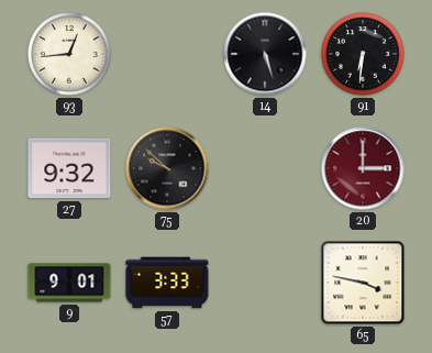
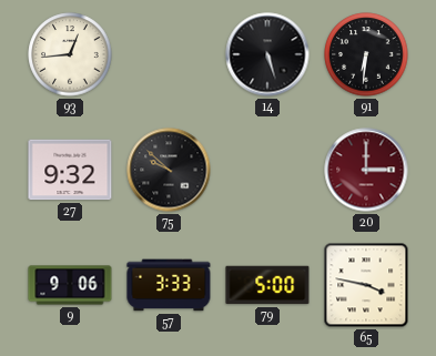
9: 9:01 -> 9:06 (70, 285)
79: none -> 5:00 (267, 285)
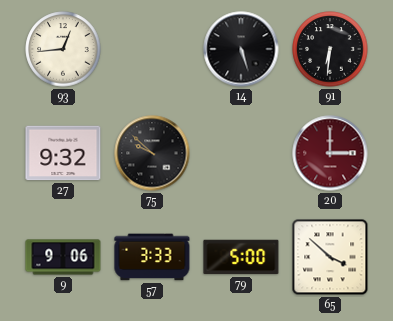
65: 3:47 -> 3:52 (330, 257)
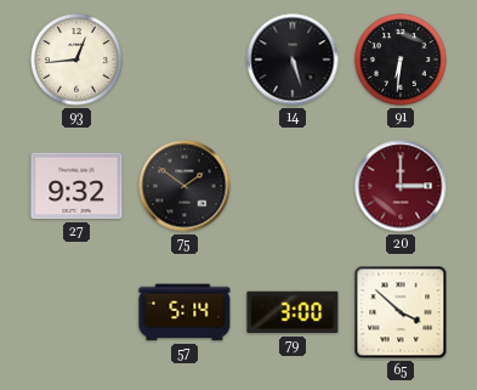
75: 9:52 -> 1:51 (184, 186)
9: 9:06 -> none (63, 257)
57: 3:33 -> 5:14 (184, 312)
79: 5:00 -> 3:00 (293, 312)
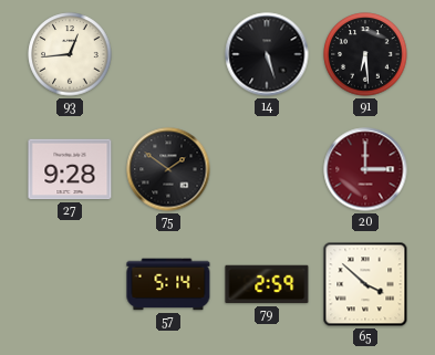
91: 6:31 -> 6:29 (365, 54)
27: 9:32 -> 9:28 (70, 169)
79: 3:00 -> 2:59 (267, 284)
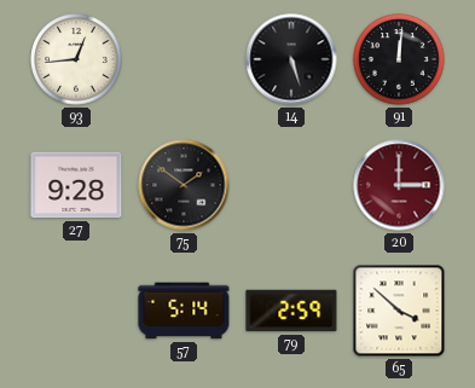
91: 6:29 -> 12:01 (399, 59)
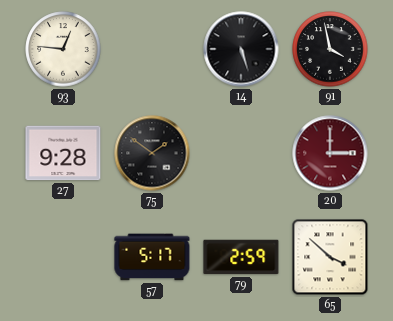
93: 12:44 -> 12:46 (63, 49)
91: 12:01 -> 3:58 (330, 49)
57: 5:14 -> 5:17 (152, 257)
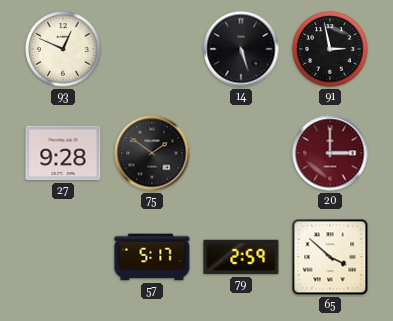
93: 12:46 -> 12:49 (63, 49)
91: 3:58 -> 2:58 (330, 49)
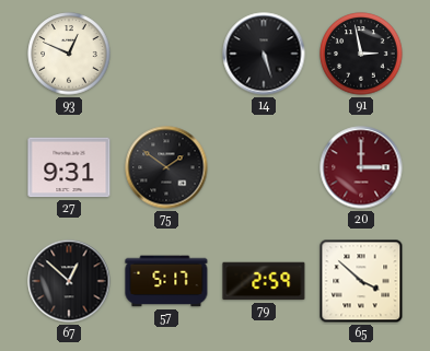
27: 9:28 -> 9:31 (69, 167)
67: none -> 12:52 (69, 281)
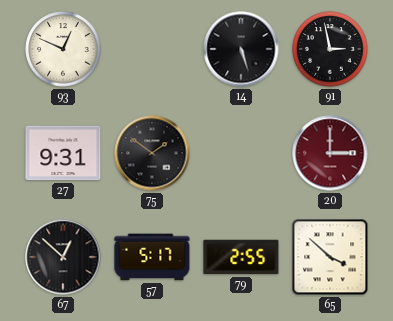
79: 2:59 -> 2:55 (241, 257)
